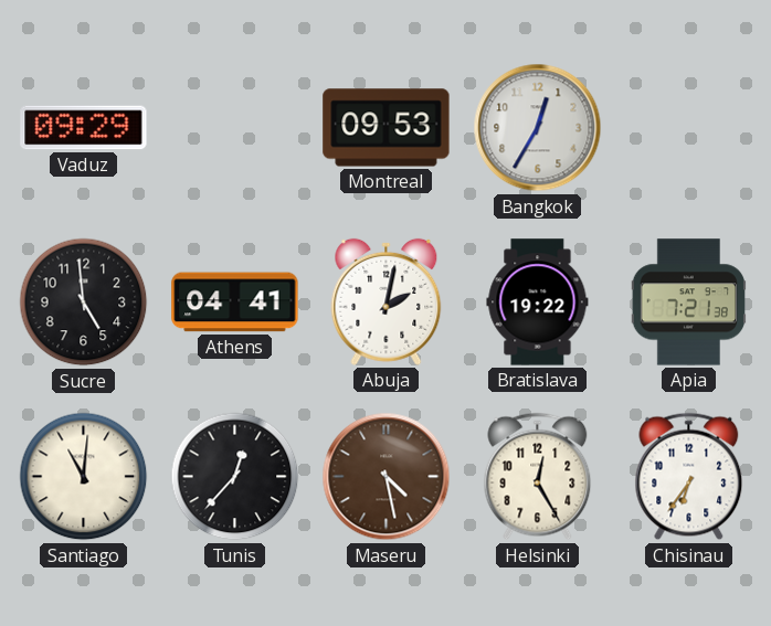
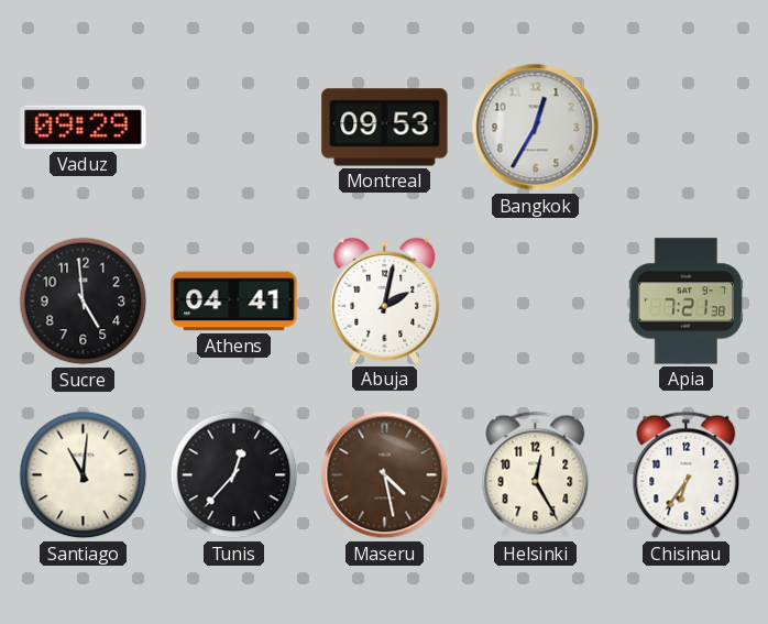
Bratislava: 19:22 -> none (538, 303)
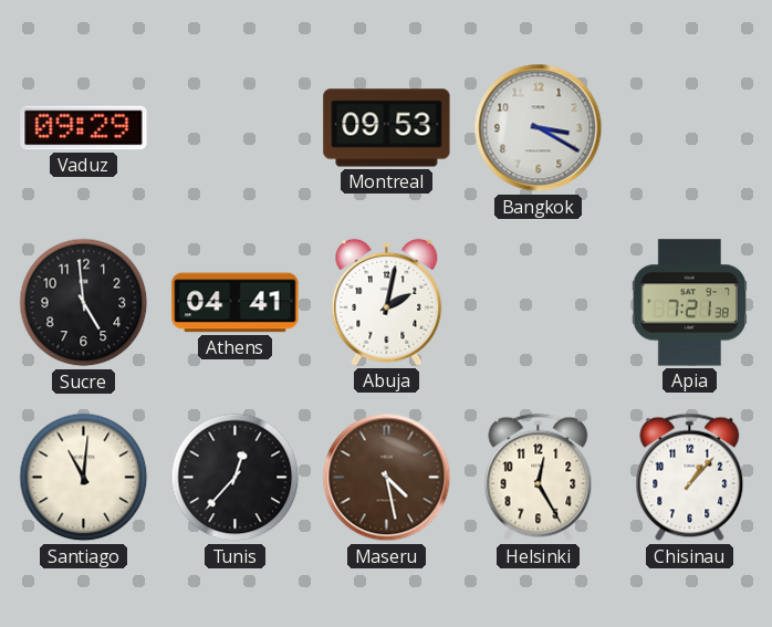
Bangkok: 12:35 -> 3:20 (539, 128)
Chisinau: 6:36 -> 1:07 (690, 478)
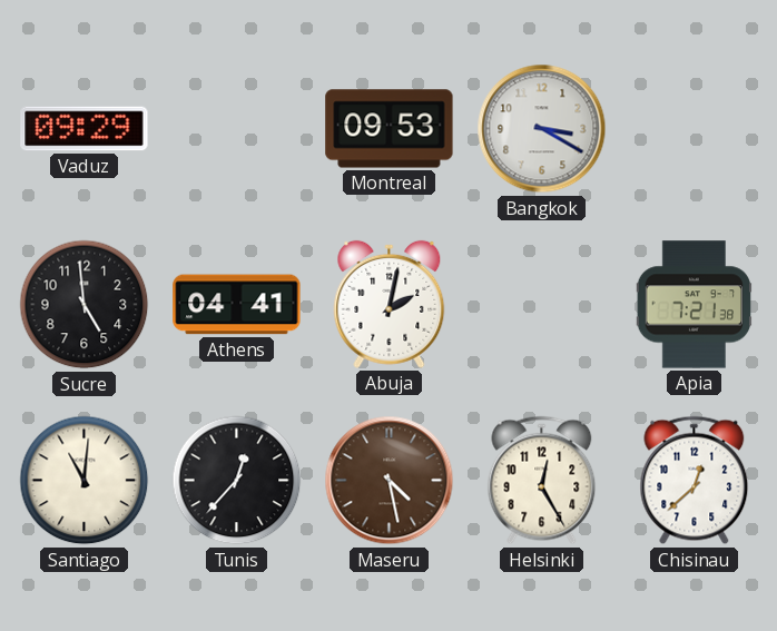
Chisinau: 1:07 -> 12:38 (695, 481)
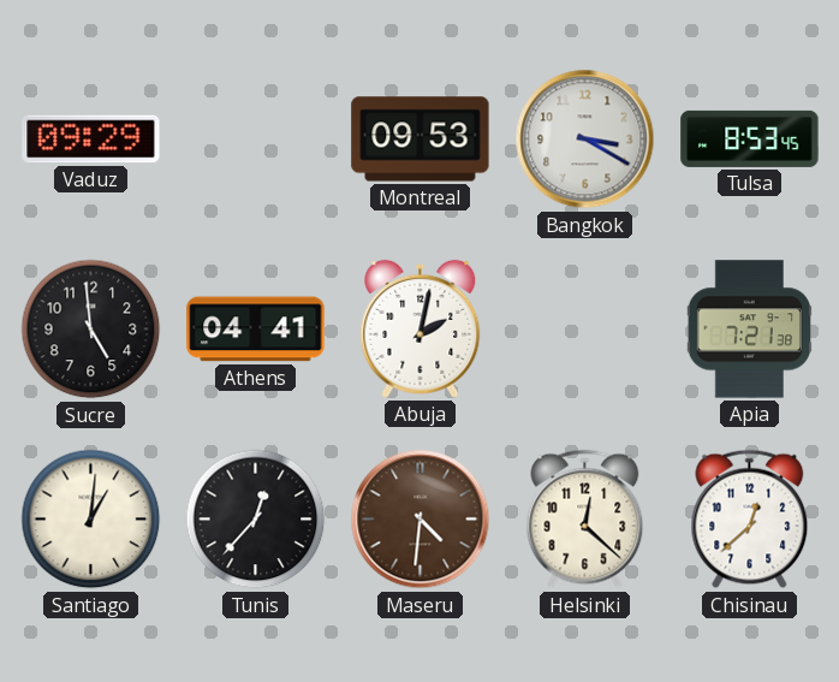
Tulsa: none -> 8:53 (750, 138)
Santiago: 11:01 -> 1:01 (91, 520)
Maseru: 4:28 -> 4:31 (421, 520)
Helsinki: 12:25 -> 12:22 (585, 520)
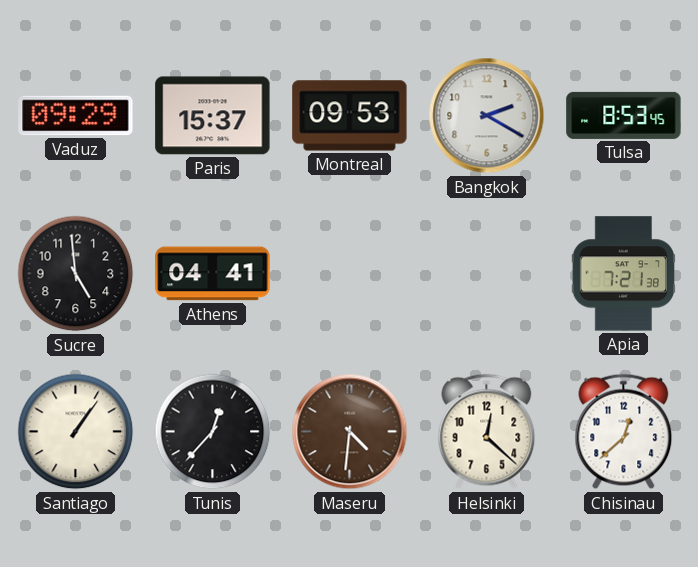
Paris: none -> 15:37 (213, 116)
Bangkok: 3:20 -> 2:20 (487, 116)
Abuja: 2:02 -> none (421, 328)
Santiago: 1:01 -> 1:06 (76, 432)
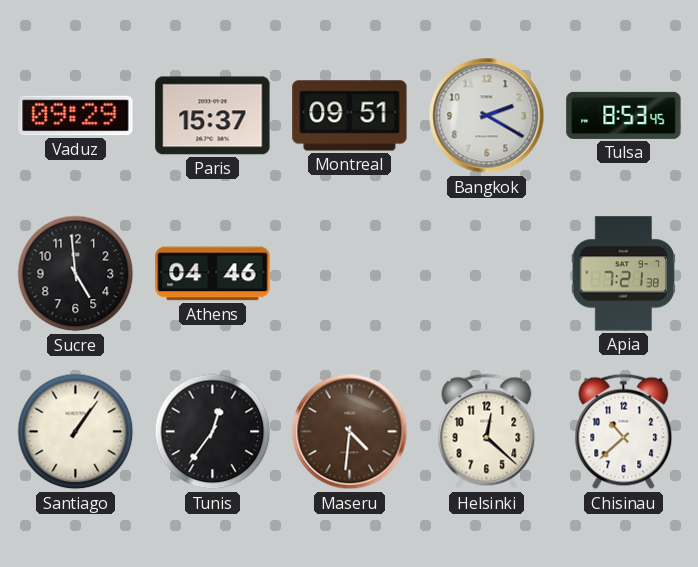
Montreal: 09:53 -> 09:51 (350, 116)
Athens: 04:41 -> 04:46 (213, 274)
Tunis: 12:37 -> 12:36 (213, 432)
Chisinau: 12:38 -> 10:38 (624, 432)
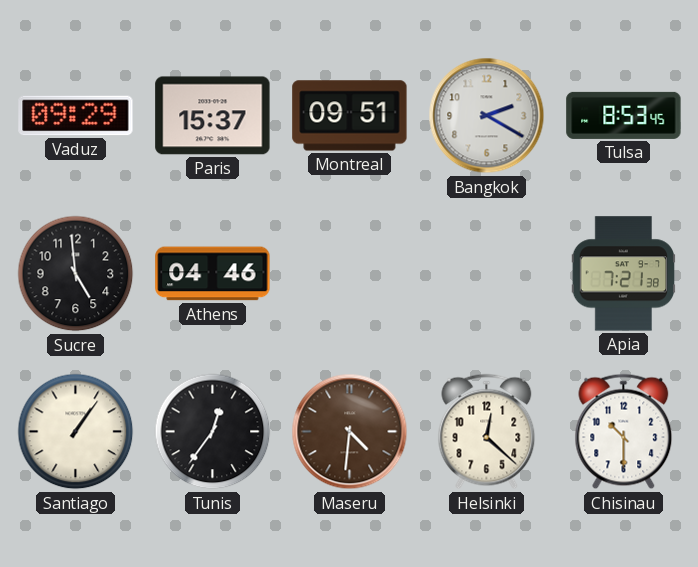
Chisinau: 10:38 -> 10:30 (624, 432)
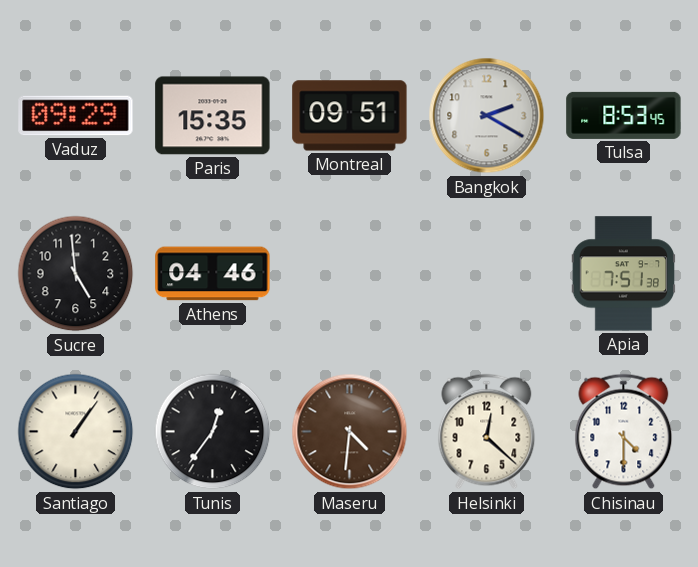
Paris: 15:37 -> 15:35 (213, 116)
Apia: 7:21 -> 7:51 (624, 274)
Chisinau: 10:30 -> 4:30 (624, 432)
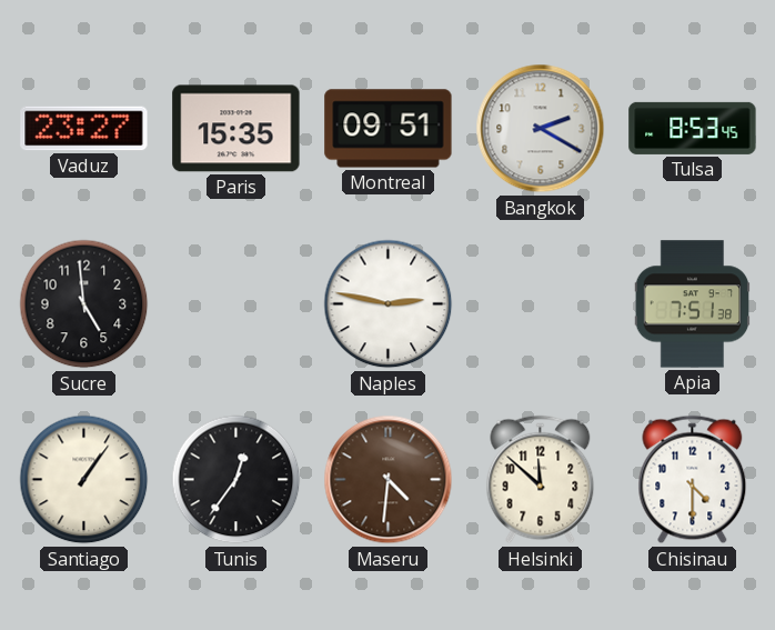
Vaduz: 09:29 -> 23:27 (84, 129)
Athens: 04:46 -> none (213, 274)
Naples: none -> 2:47 (389, 304)
Helsinki: 12:22 -> 11:52 (541, 480)
